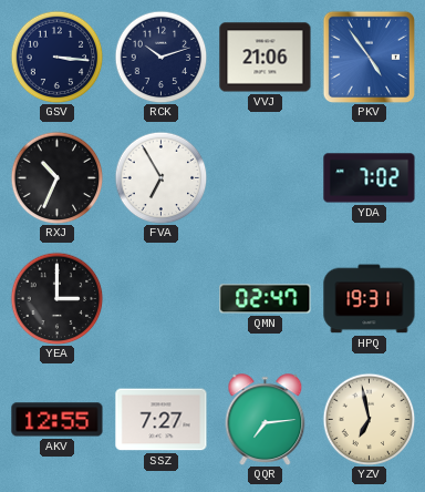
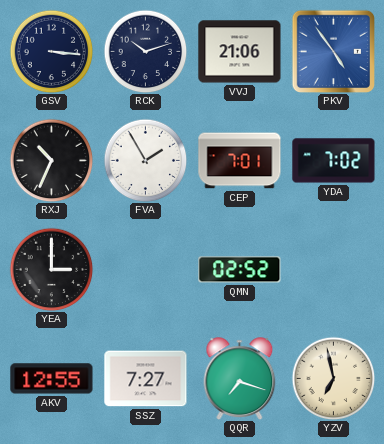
FVA: 6:55 -> 1:55 (145, 160)
CEP: none -> 7:01 (240, 161)
QMN: 02:47 -> 02:52 (240, 270)
HPQ: 19:31 -> none (370, 299)
QQR: 7:14 -> 7:18 (240, 379)
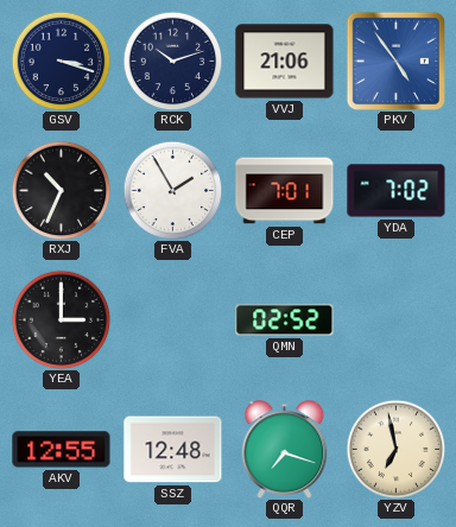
GSV: 3:16 -> 3:18 (61, 61)
SSZ: 7:27 -> 12:48 (173, 450)
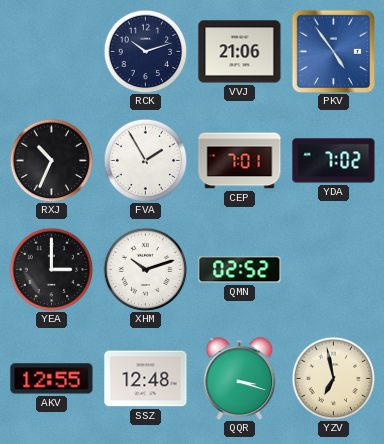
GSV: 3:18 -> none (61, 61)
XHM: none -> 10:12 (145, 269)
QQR: 7:18 -> 3:18 (240, 379)
